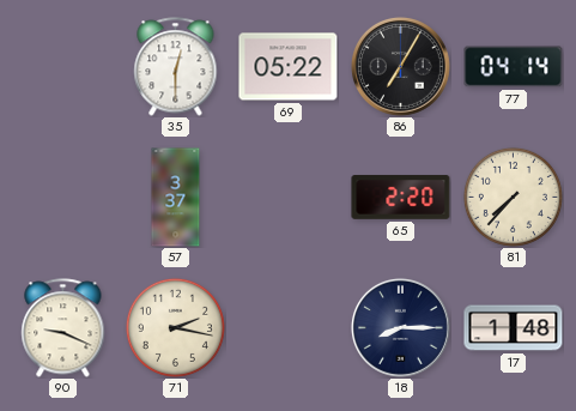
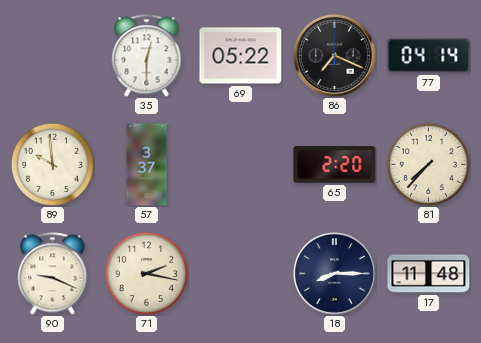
86: 7:05 -> 7:19 (334, 55)
89: none -> 9:59 (52, 164)
17: 1:48 -> 11:48 (429, 274)
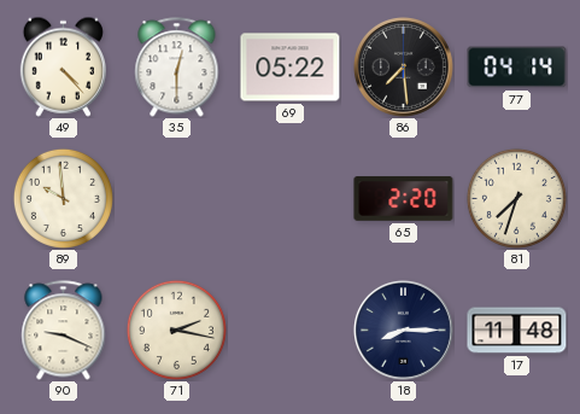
49: none -> 4:23 (63, 66)
86: 7:19 -> 7:29 (403, 66)
57: 3:37 -> none (147, 165)
81: 7:37 -> 7:33 (516, 198)
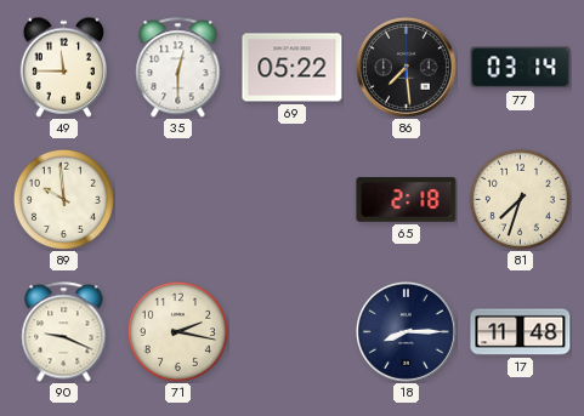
49: 4:23 -> 11:45 (63, 67)
77: 04:14 -> 03:14 (521, 68)
65: 2:20 -> 2:18 (407, 200)
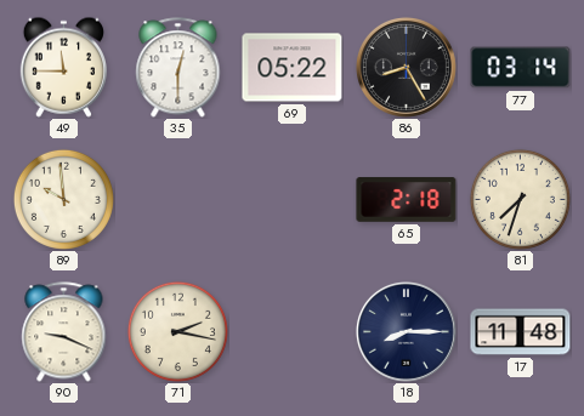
86: 7:29 -> 8:25 (406, 67)
